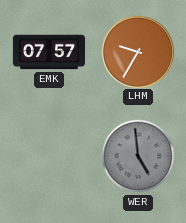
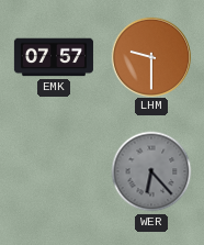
LHM: 9:35 -> 9:30 (150, 56)
WER: 4:59 -> 6:23 (151, 171)
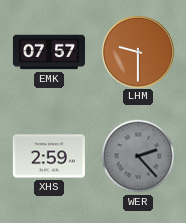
XHS: none -> 2:59 (49, 156)
WER: 6:23 -> 2:23 (138, 156)
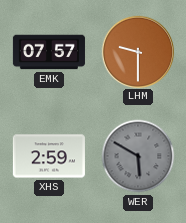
WER: 2:23 -> 5:50 (138, 156)
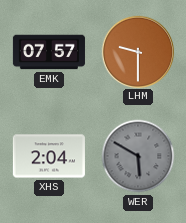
XHS: 2:59 -> 2:04 (49, 156)
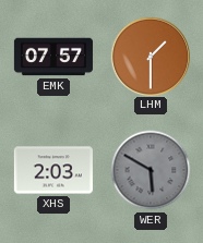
LHM: 9:30 -> 1:30 (150, 56)
XHS: 2:04 -> 2:03 (53, 170)
